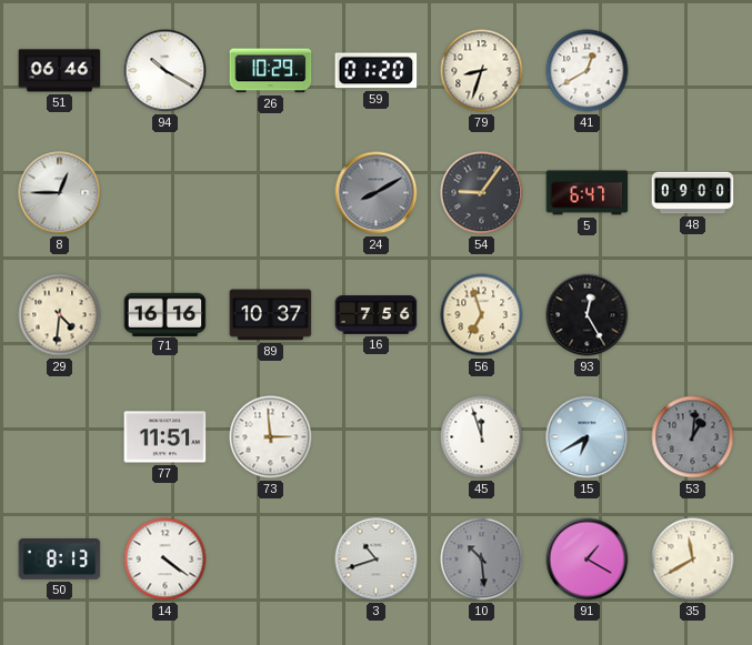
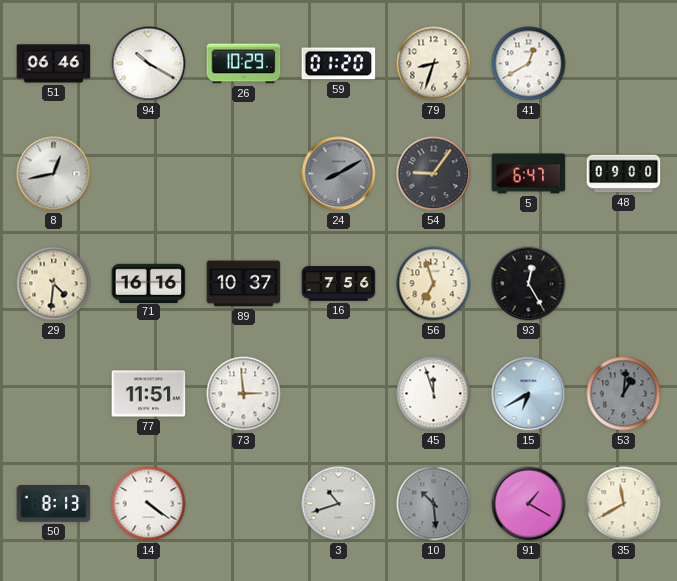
8: 12:45 -> 12:43 (54, 174)
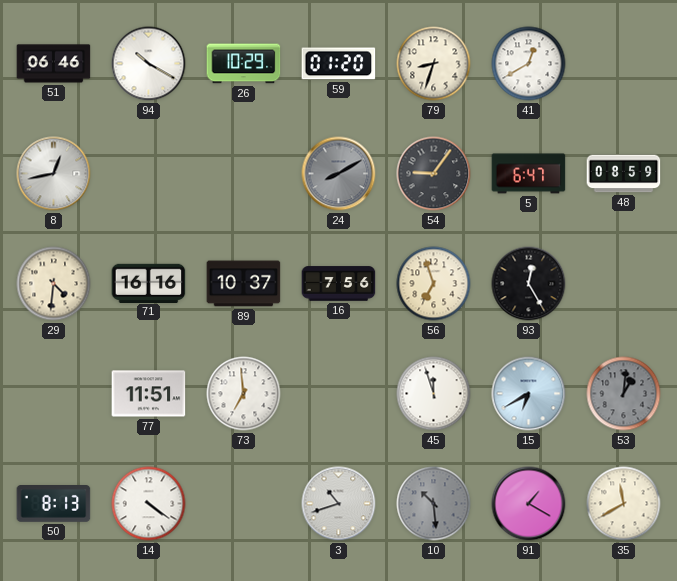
48: 09:00 -> 08:59 (624, 174)
73: 2:59 -> 6:59 (244, 394)
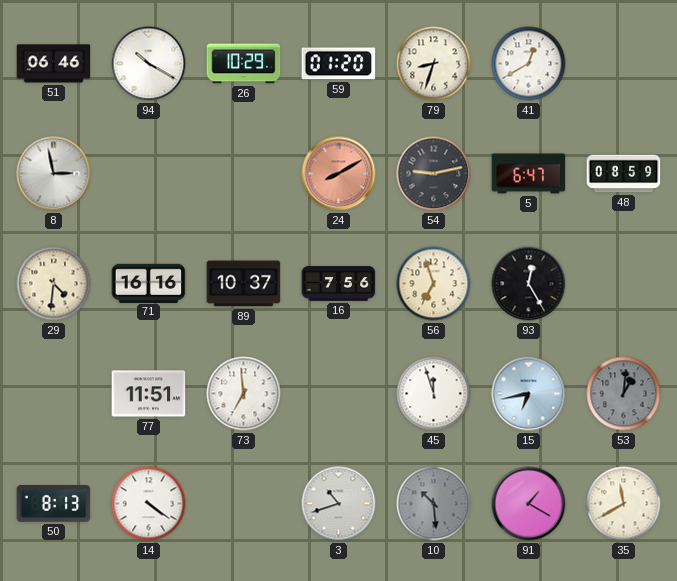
8: 12:43 -> 2:58 (54, 174)
24 dial: grey -> salmon (339, 174)
54: 9:06 -> 9:13 (434, 174)
15: 6:40 -> 6:43 (529, 394)
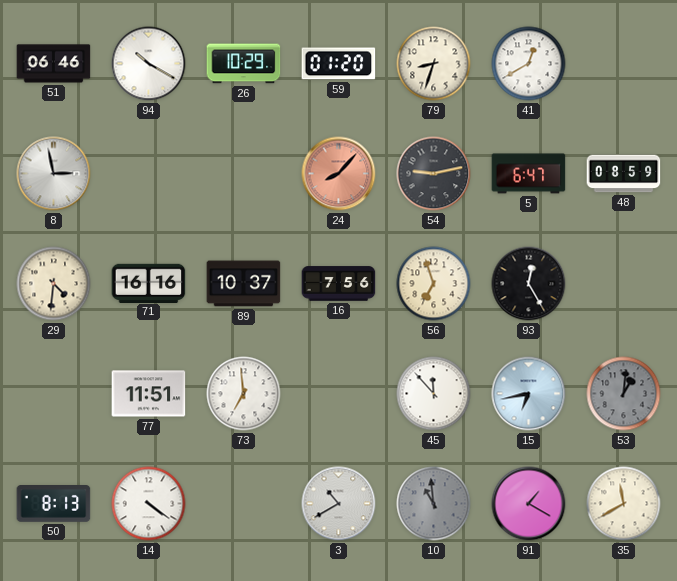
24: 8:10 -> 8:07 (339, 174)
45: 11:57 -> 11:53 (434, 394)
3: 10:42 -> 10:40 (339, 504)
10: 10:29 -> 10:59 (434, 504)
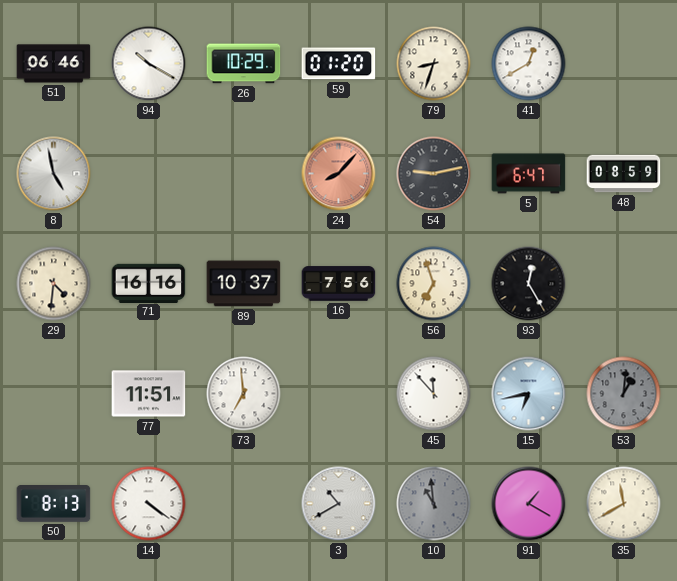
8: 2:58 -> 4:58 (54, 174)
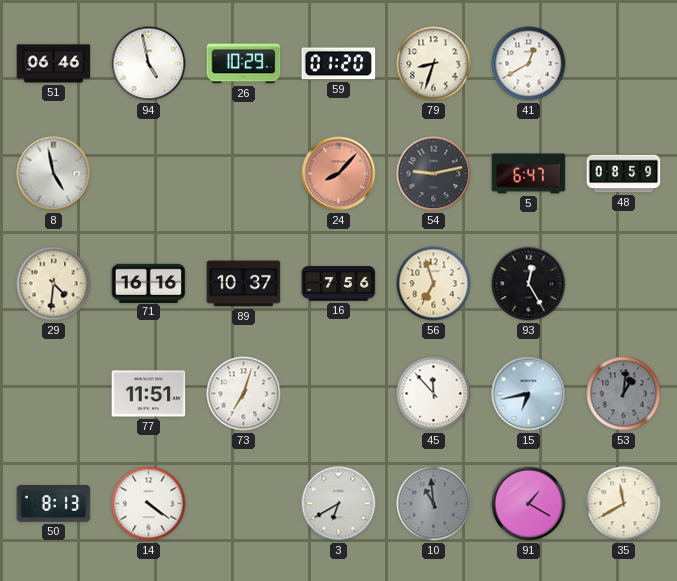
94: 10:20 -> 4:58 (149, 64)
73: 6:59 -> 7:03 (244, 394)
3: 10:40 -> 6:40 (339, 504)
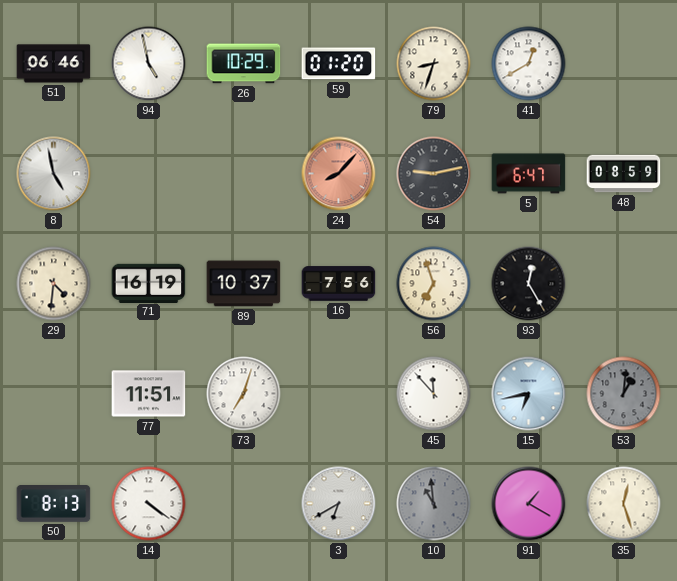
71: 16:16 -> 16:19 (149, 283)
35: 11:40 -> 12:27 (624, 504)
